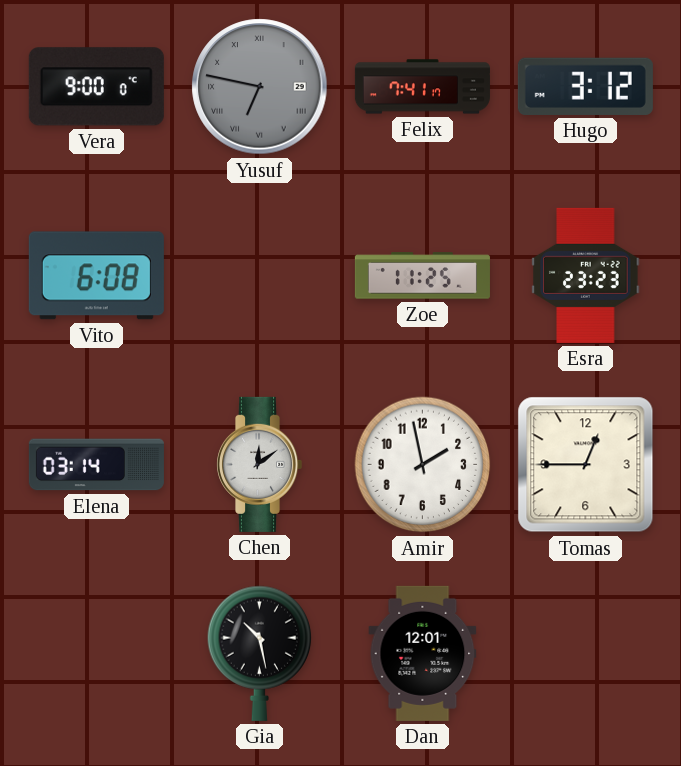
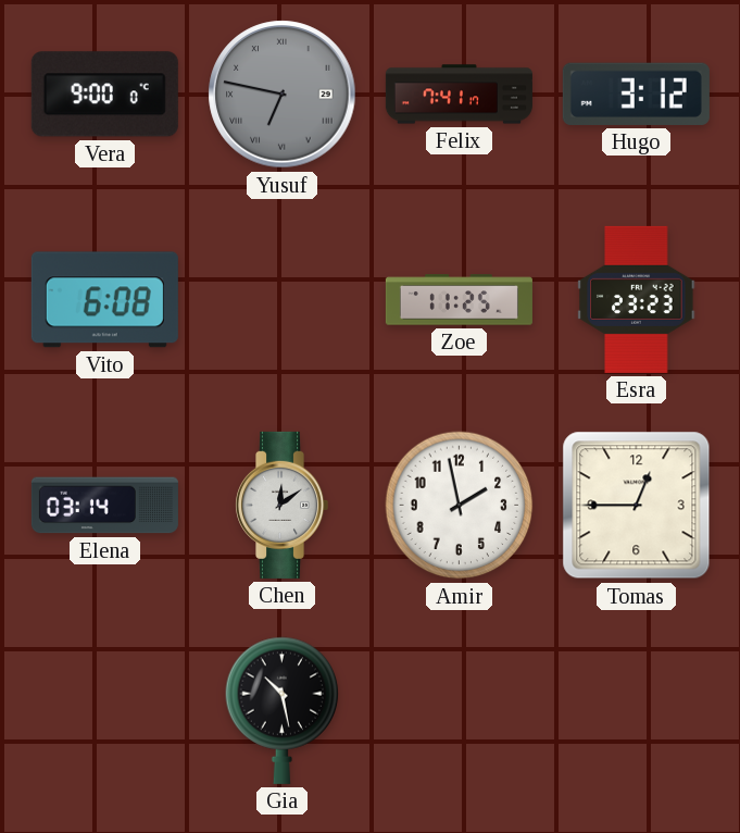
Dan: 12:01 -> none (423, 653)
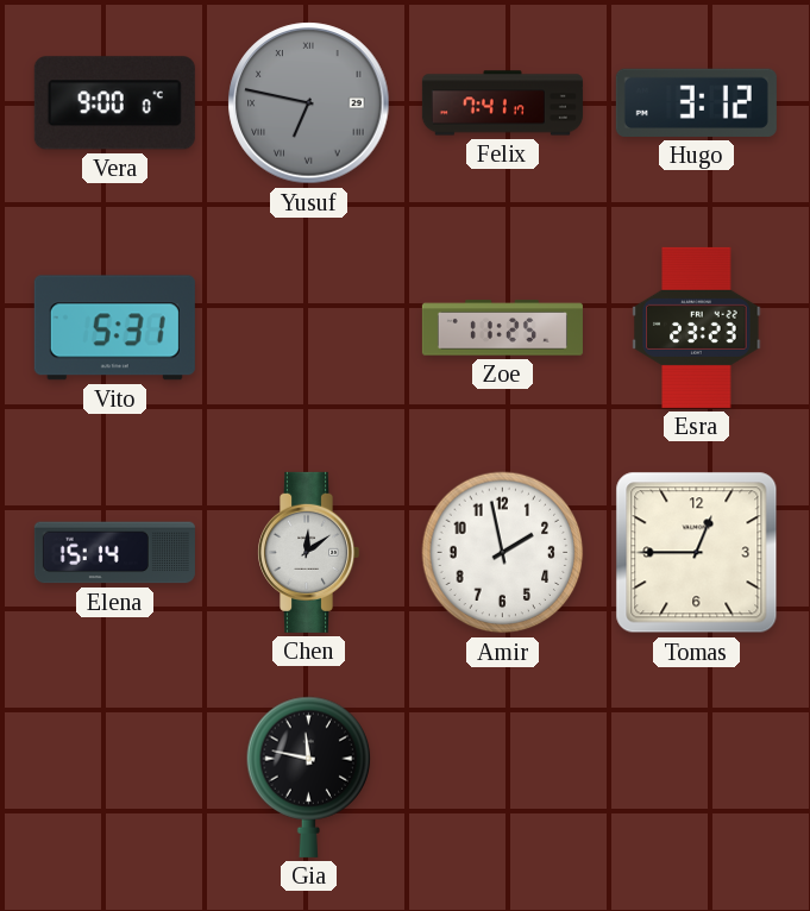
Vito: 6:08 -> 5:31 (114, 328)
Elena: 03:14 -> 15:14 (114, 553)
Gia: 10:28 -> 11:47 (309, 777)
